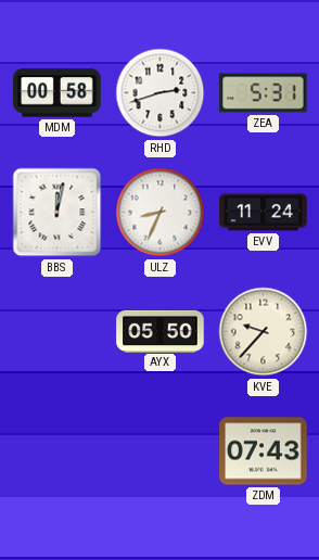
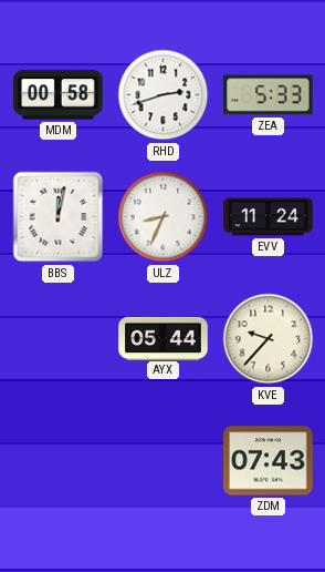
ZEA: 5:31 -> 5:33 (269, 95)
AYX: 05:50 -> 05:44 (164, 338)
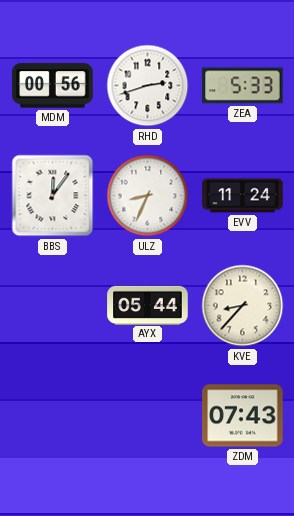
MDM: 00:58 -> 00:56 (53, 86)
BBS: 12:02 -> 12:06 (53, 196)
KVE: 9:37 -> 8:37 (243, 306)
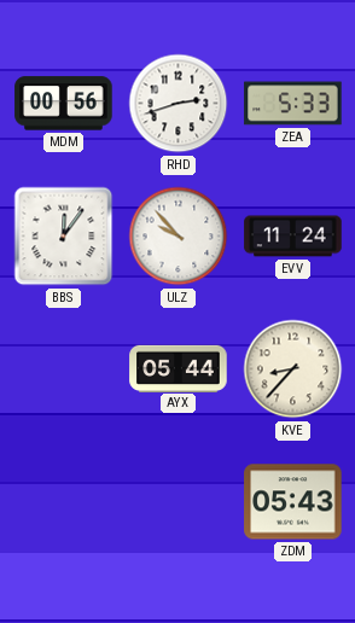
ULZ: 8:34 -> 9:53 (179, 237)
ZDM: 07:43 -> 05:43 (293, 502)
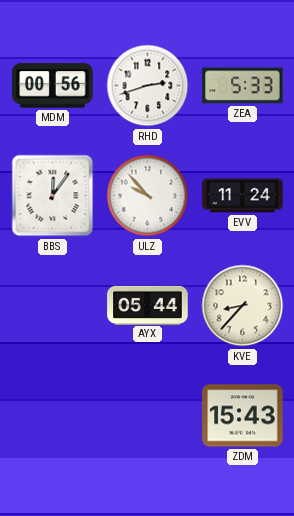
ZDM: 05:43 -> 15:43 (243, 416)
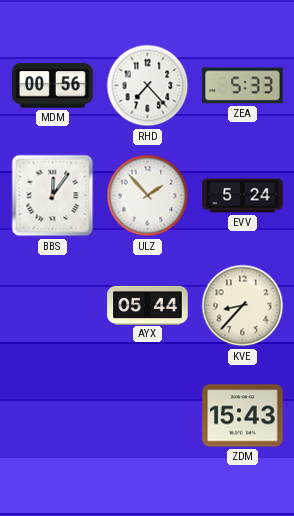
RHD: 2:42 -> 7:23 (148, 86)
ULZ: 9:53 -> 1:53 (148, 196)
EVV: 11:24 -> 5:24 (243, 196)
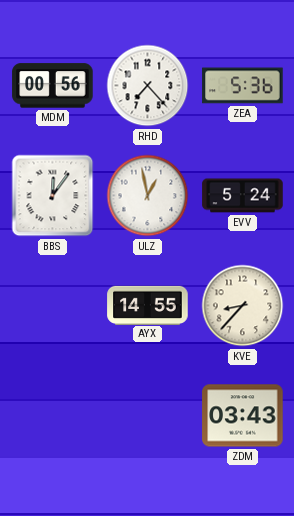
ZEA: 5:33 -> 5:36 (243, 86)
ULZ: 1:53 -> 12:58 (148, 196)
AYX: 05:44 -> 14:55 (148, 305)
ZDM: 15:43 -> 03:43 (243, 416)
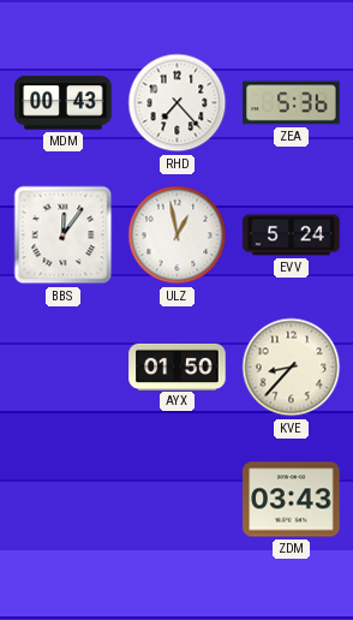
MDM: 00:56 -> 00:43 (64, 103)
AYX: 14:55 -> 01:50 (178, 366)
